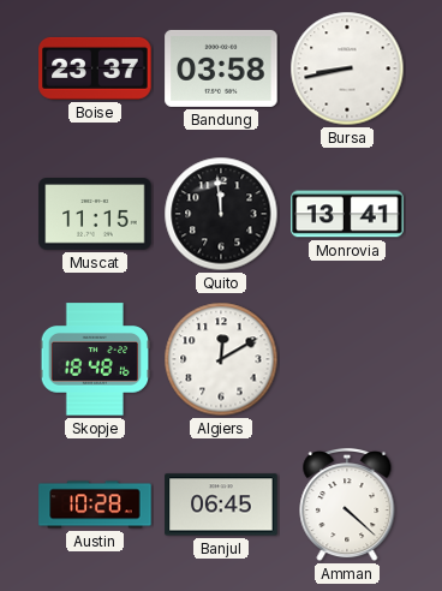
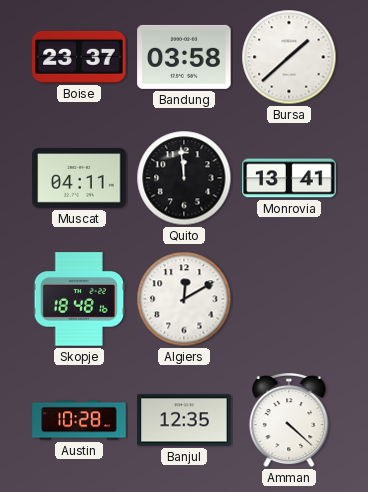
Bursa: 8:43 -> 1:38 (289, 57)
Muscat: 11:15 -> 04:11 (79, 179)
Banjul: 06:45 -> 12:35 (184, 420)
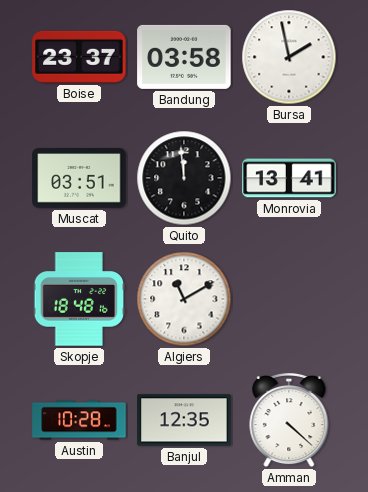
Bursa: 1:38 -> 1:58 (289, 57)
Muscat: 04:11 -> 03:51 (79, 179)
Algiers: 12:10 -> 11:10 (184, 299)
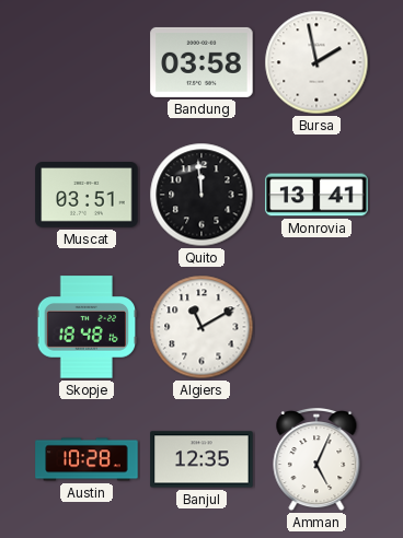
Boise: 23:37 -> none (79, 57)
Amman: 4:22 -> 5:04 (316, 459)
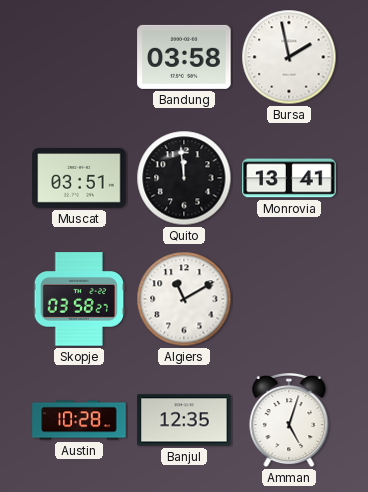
Skopje: 18:48 -> 03:58 (79, 299)
Amman: 5:04 -> 5:03 (289, 420)
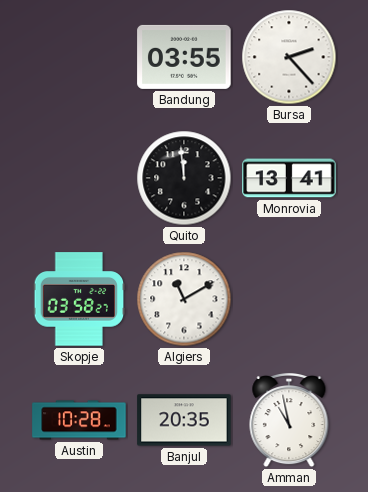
Bandung: 03:58 -> 03:55 (184, 57)
Bursa: 1:58 -> 2:23 (289, 57)
Muscat: 03:51 -> none (79, 179)
Banjul: 12:35 -> 20:35 (184, 420)
Amman: 5:03 -> 10:58 (289, 420)
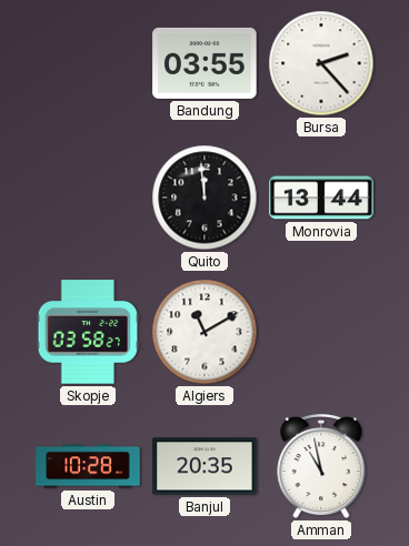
Monrovia: 13:41 -> 13:44 (321, 198)
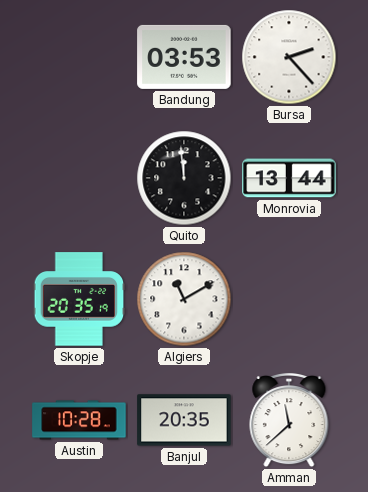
Bandung: 03:55 -> 03:53 (184, 57)
Skopje: 03:58 -> 20:35 (79, 299)
Amman: 10:58 -> 11:38 (289, 420)
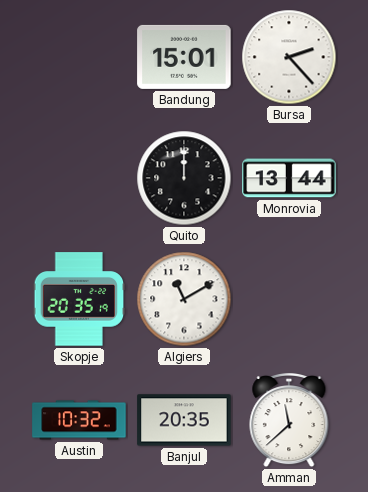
Bandung: 03:53 -> 15:01 (184, 57)
Quito: 11:59 -> 12:00 (184, 178)
Austin: 10:28 -> 10:32 (79, 420)
